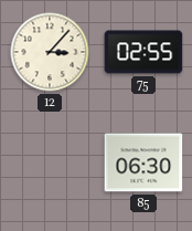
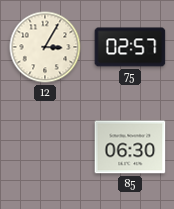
12: 3:07 -> 3:05 (45, 47)
75: 02:55 -> 02:57 (130, 47)
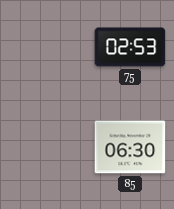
12: 3:05 -> none (45, 47)
75: 02:57 -> 02:53 (130, 47)
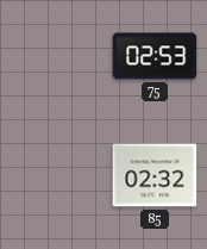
85: 06:30 -> 02:32 (155, 175)
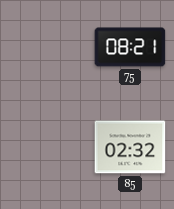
75: 02:53 -> 08:21 (130, 47)
